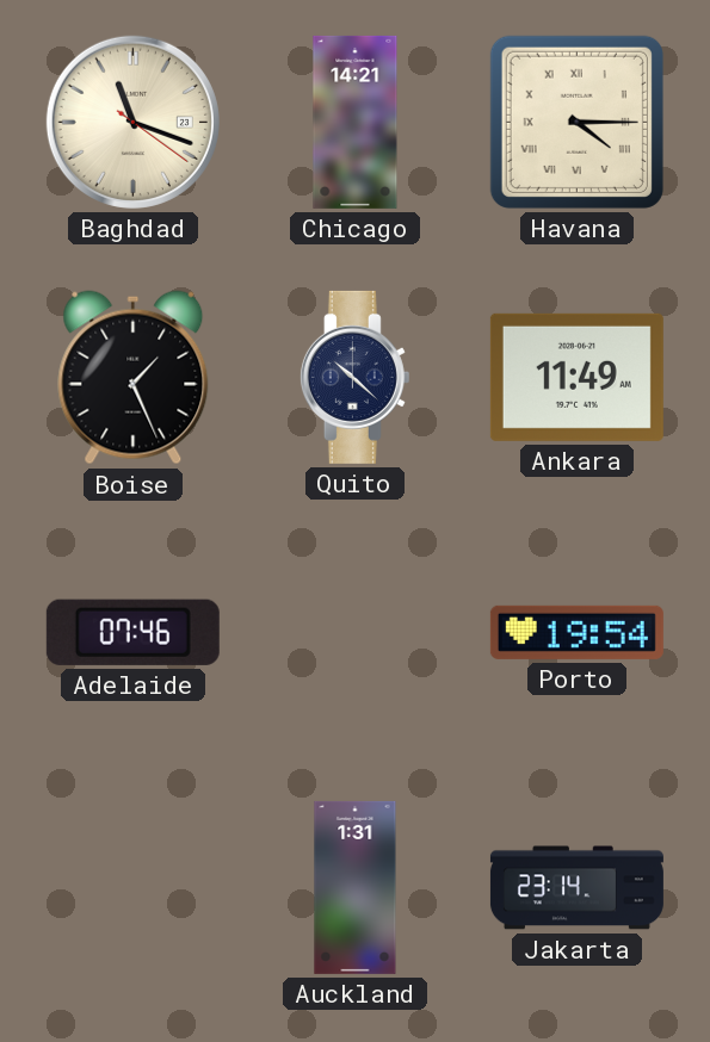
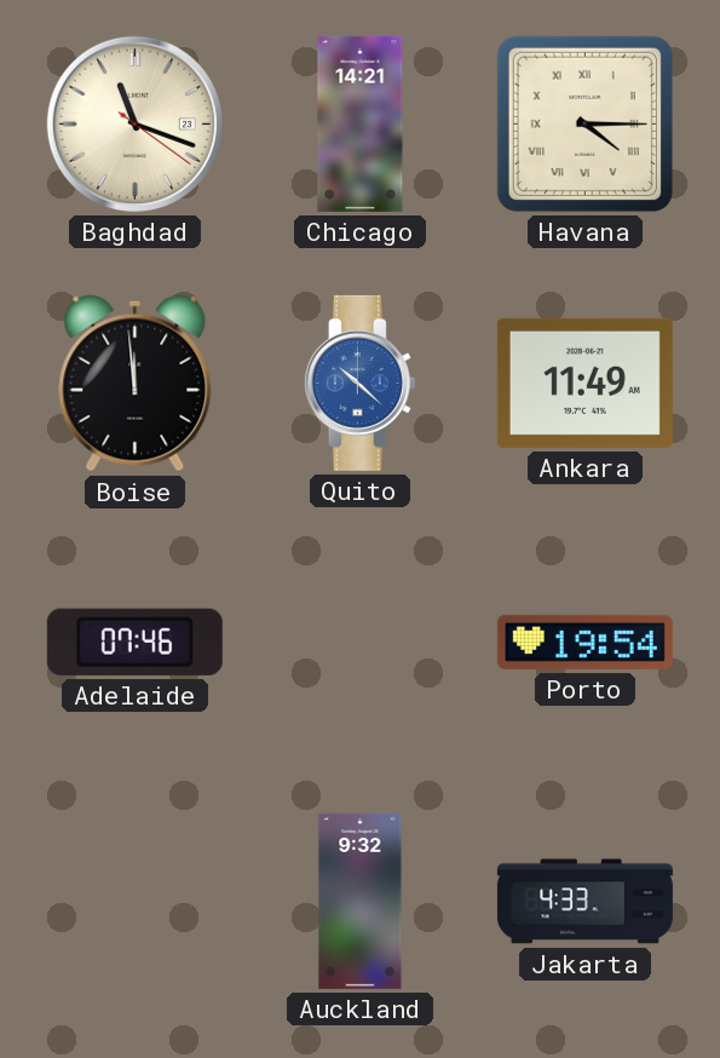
Boise: 1:26 -> 11:59 (136, 384)
Quito dial: navy -> blue (359, 383)
Auckland: 1:31 -> 9:32 (361, 901)
Jakarta: 23:14 -> 4:33 (584, 902)
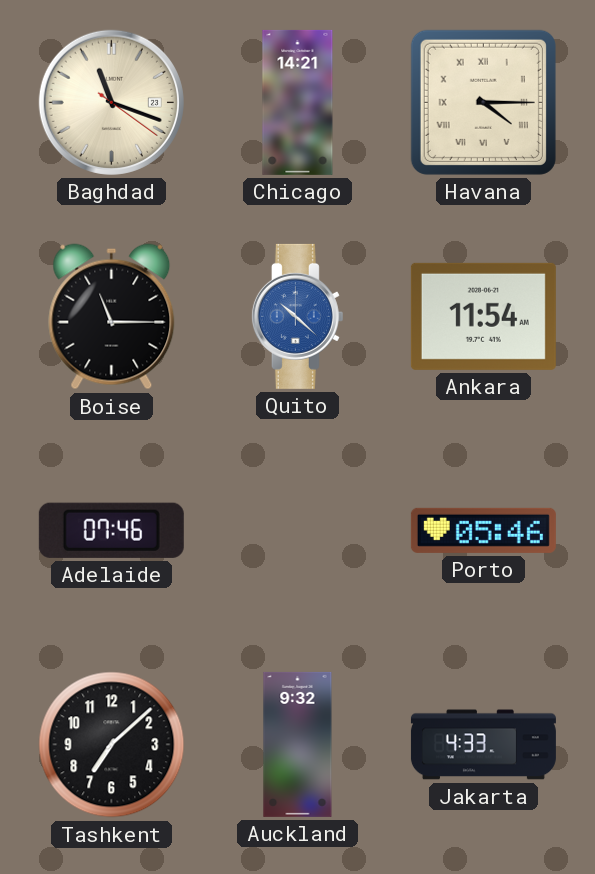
Boise: 11:59 -> 11:15 (112, 317)
Ankara: 11:49 -> 11:54 (483, 316)
Porto: 19:54 -> 05:46 (483, 530)
Tashkent: none -> 7:08 (112, 745)
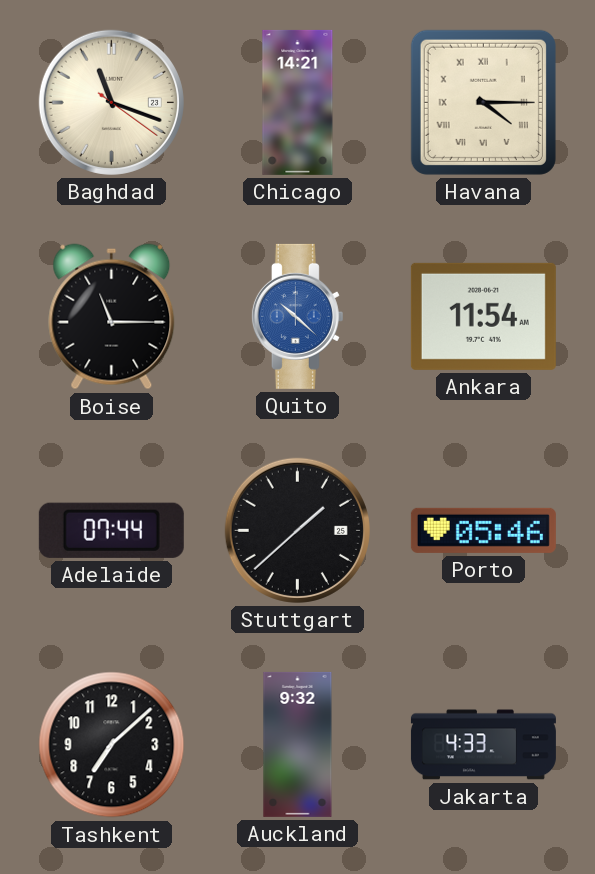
Adelaide: 07:46 -> 07:44 (111, 530)
Stuttgart: none -> 1:38 (297, 530)
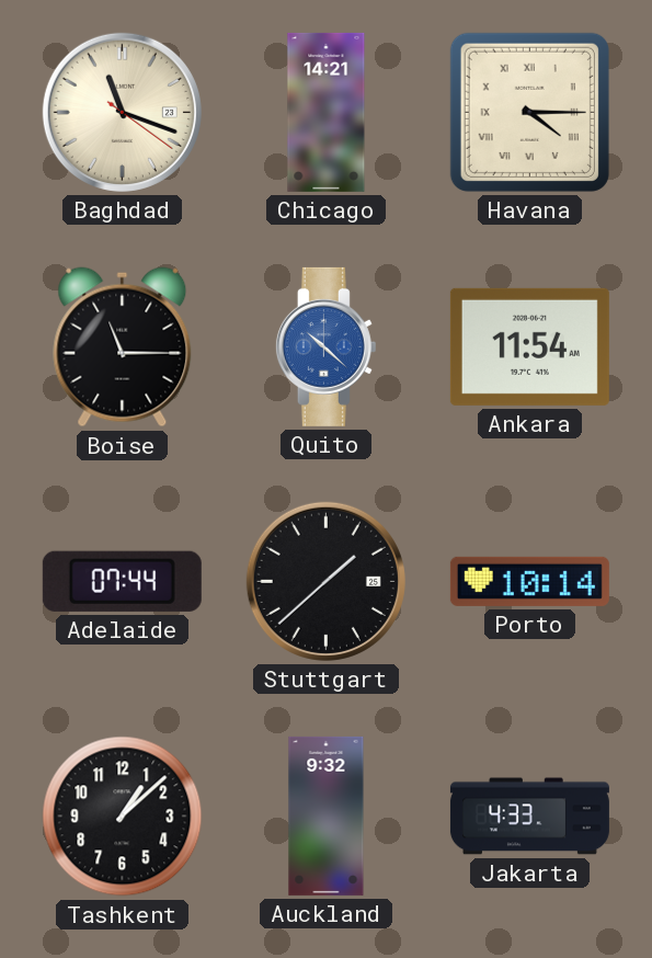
Porto: 05:46 -> 10:14 (529, 581)
Tashkent: 7:08 -> 1:08 (123, 817)
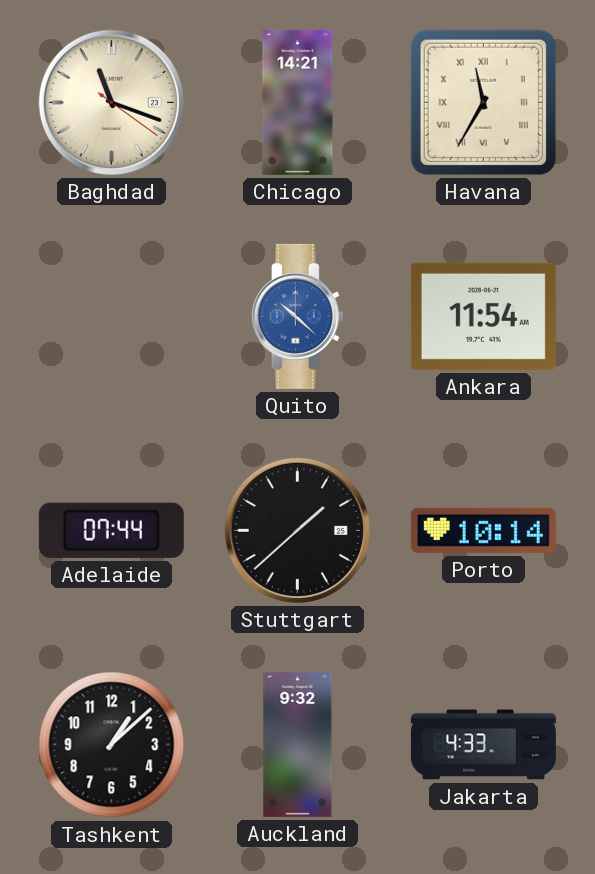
Havana: 4:15 -> 11:35 (483, 102)
Boise: 11:15 -> none (123, 347)
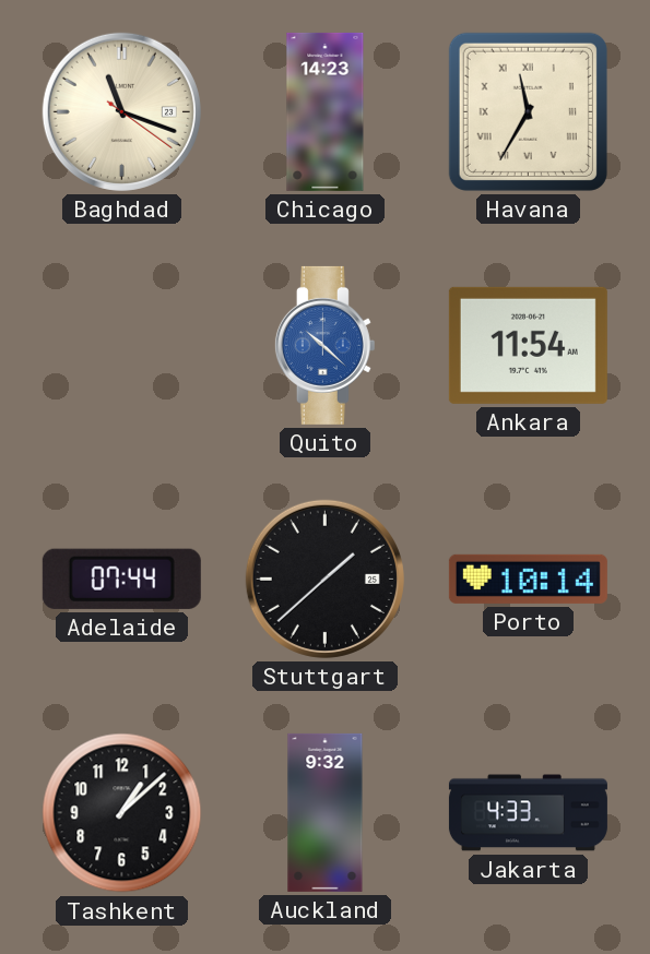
Chicago: 14:21 -> 14:23 (326, 111)
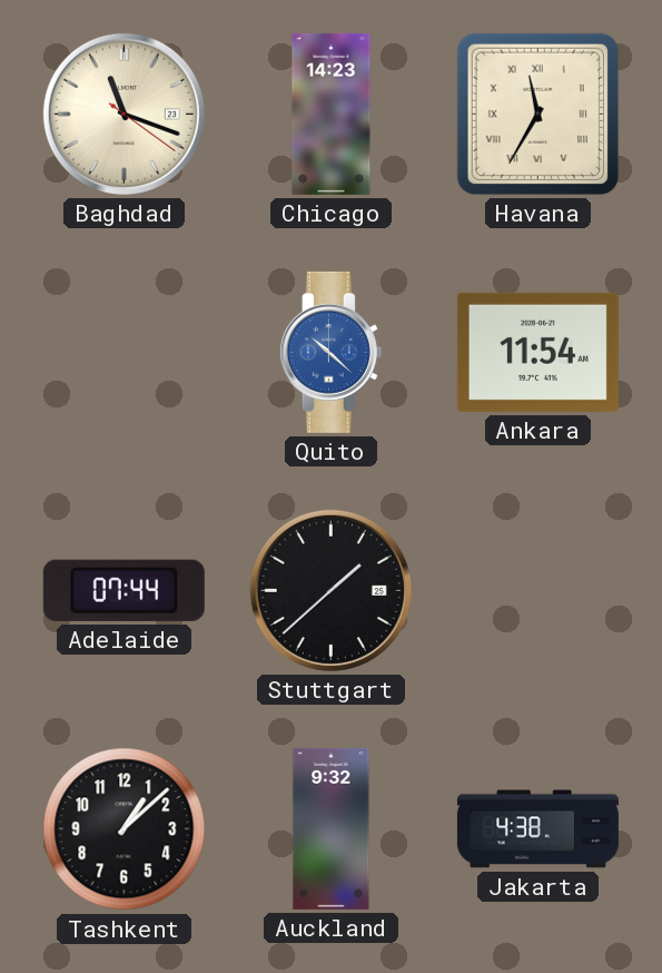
Porto: 10:14 -> none (528, 579)
Jakarta: 4:33 -> 4:38 (537, 829)
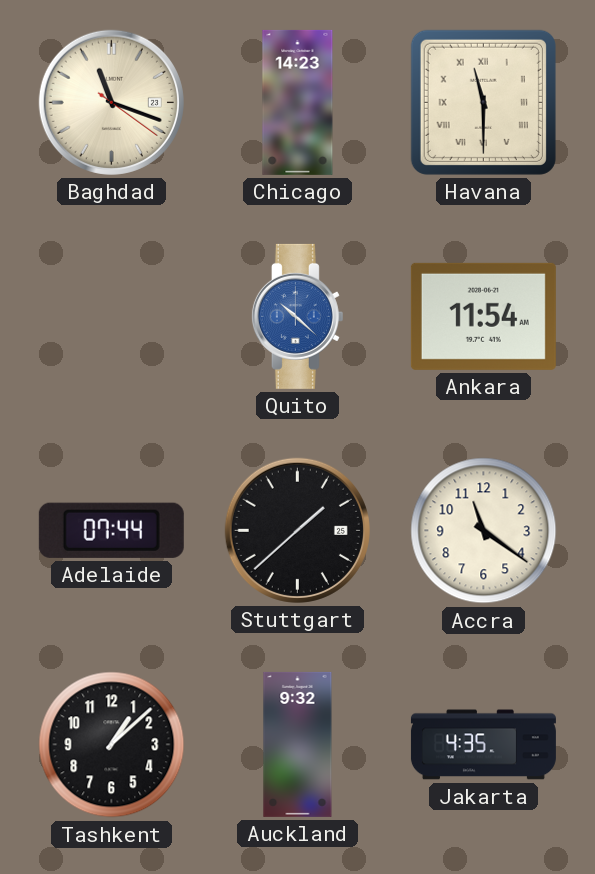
Havana: 11:35 -> 11:30 (483, 102)
Accra: none -> 11:21 (484, 531)
Jakarta: 4:38 -> 4:35 (483, 745)
